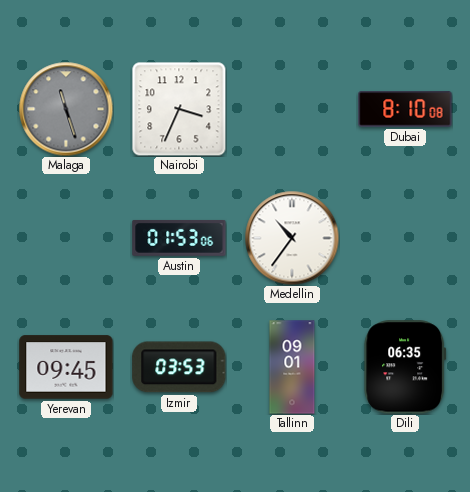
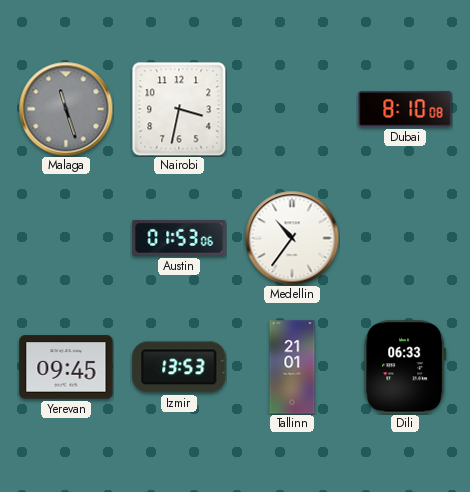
Nairobi: 3:34 -> 3:32 (179, 109)
Izmir: 03:53 -> 13:53 (179, 367)
Tallinn: 09:01 -> 21:01 (292, 367)
Dili: 06:35 -> 06:33 (405, 367)
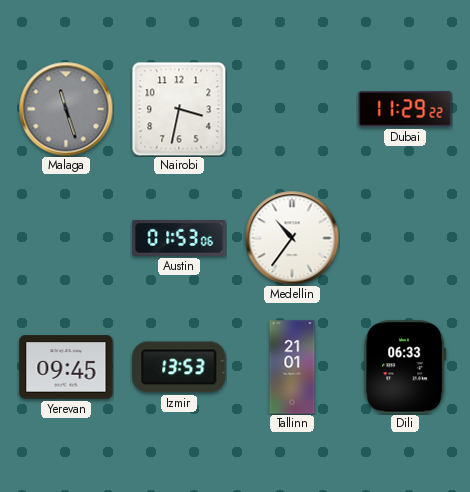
Dubai: 8:10 -> 11:29 (405, 109)
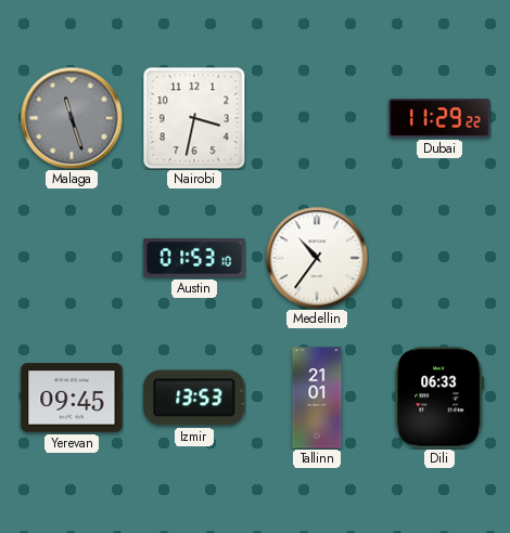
Austin: 01:53:06 -> 01:53:10 (194, 258)
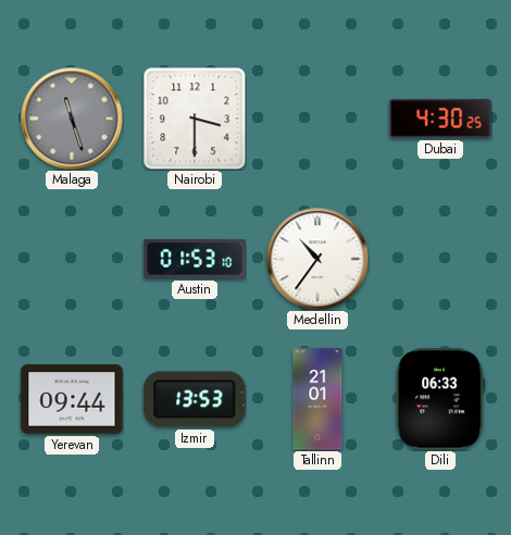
Nairobi: 3:32 -> 3:30 (195, 119)
Dubai: 11:29 -> 4:30 (440, 119)
Yerevan: 09:45 -> 09:44 (72, 399)
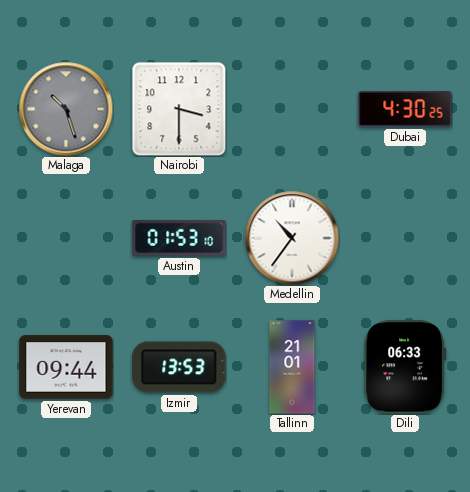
Malaga: 11:27 -> 10:27 (66, 109)
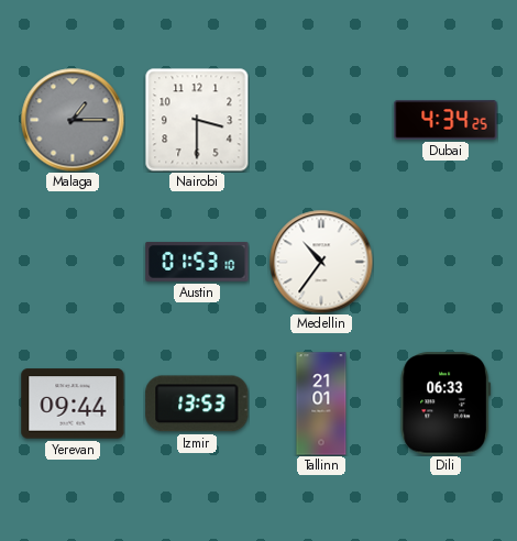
Malaga: 10:27 -> 1:15 (73, 120)
Dubai: 4:30 -> 4:34 (446, 120)
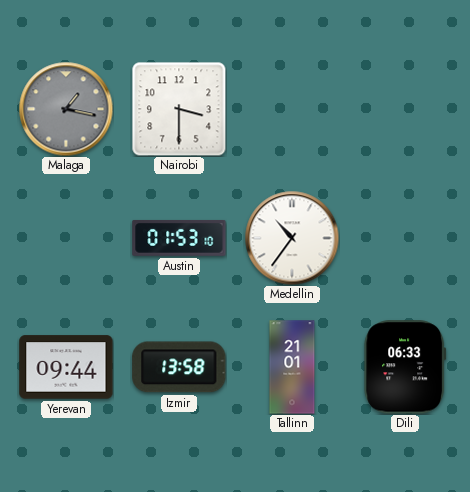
Malaga: 1:15 -> 1:17 (66, 109)
Dubai: 4:34 -> none (446, 120)
Izmir: 13:53 -> 13:58 (179, 367)
